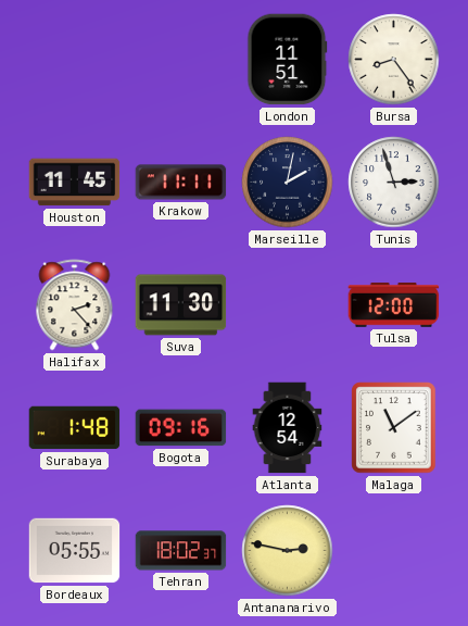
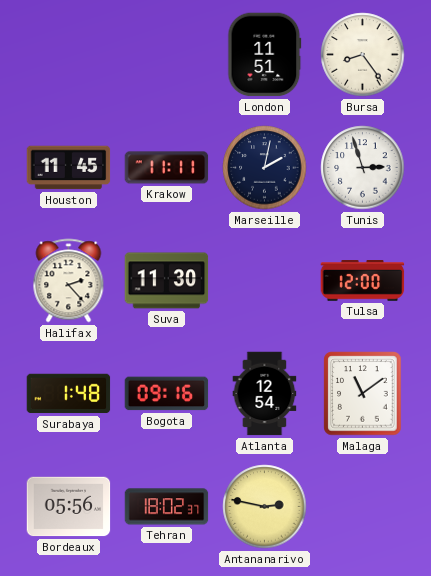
Bordeaux: 05:55 -> 05:56 (69, 507)
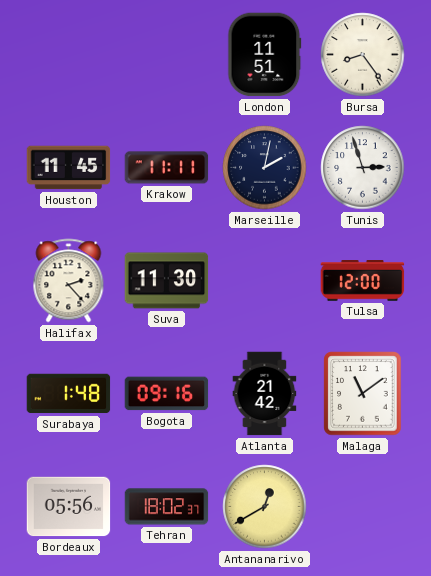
Atlanta: 12:54 -> 21:42 (265, 394)
Antananarivo: 2:47 -> 12:40 (265, 507)
